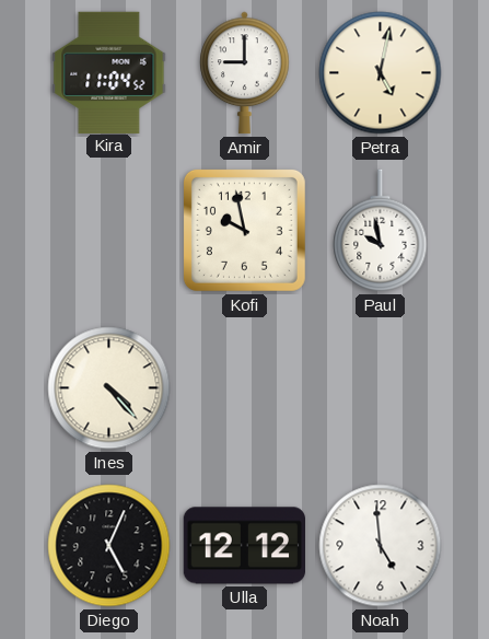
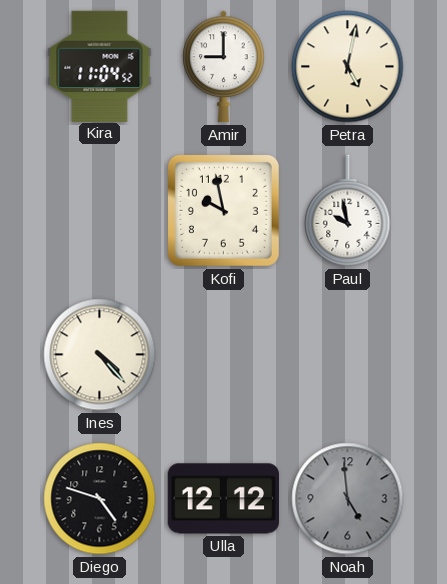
Diego: 5:04 -> 4:48 (100, 499)
Noah dial: white -> grey (348, 499)
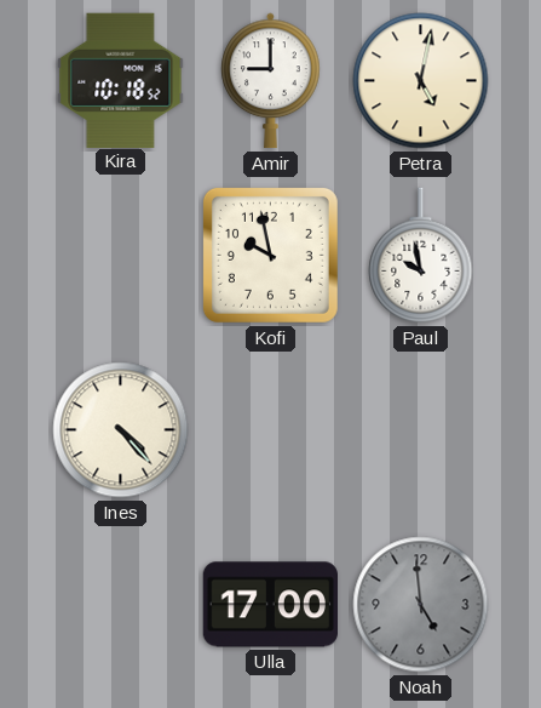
Kira: 11:04 -> 10:18 (121, 80)
Diego: 4:48 -> none (100, 499)
Ulla: 12:12 -> 17:00 (270, 605)
